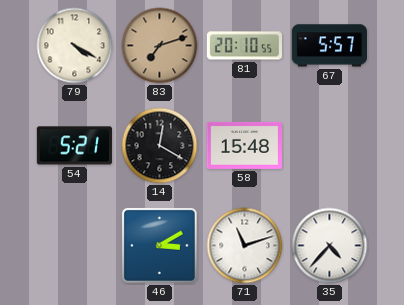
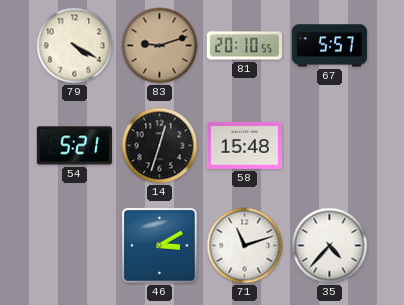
83: 7:12 -> 9:12 (160, 46)
14: 12:20 -> 12:33 (160, 146)
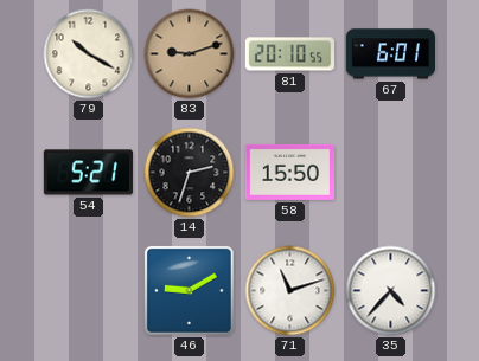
79: 4:20 -> 10:20 (89, 54)
67: 5:57 -> 6:01 (390, 54)
14: 12:33 -> 2:33 (190, 173)
58: 15:48 -> 15:50 (289, 172)
46: 3:10 -> 9:10 (189, 290)
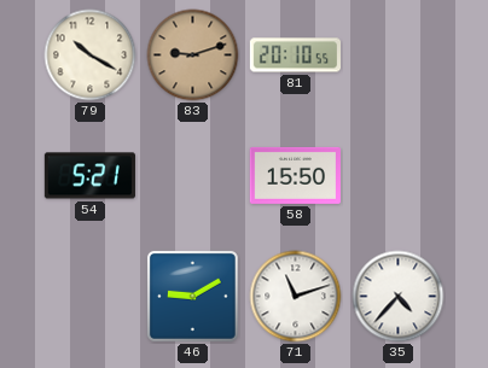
67: 6:01 -> none (390, 54)
14: 2:33 -> none (190, 173)
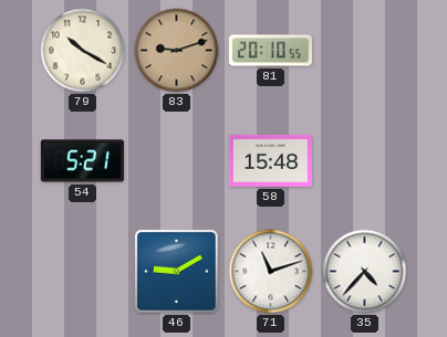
58: 15:50 -> 15:48 (270, 160)
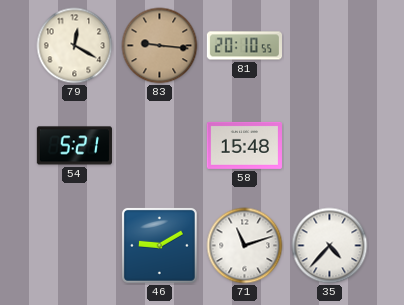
79: 10:20 -> 12:20 (75, 46)
83: 9:12 -> 9:16 (160, 46)
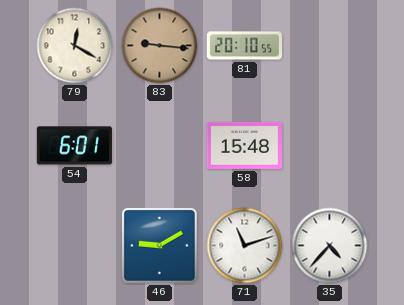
54: 5:21 -> 6:01 (74, 146)
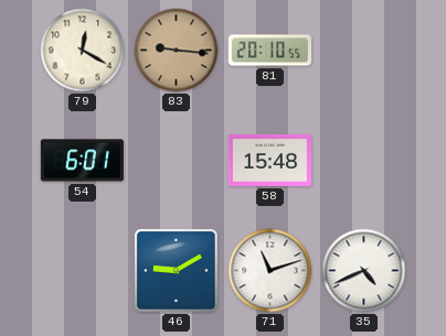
35: 4:37 -> 4:41 (364, 271)
